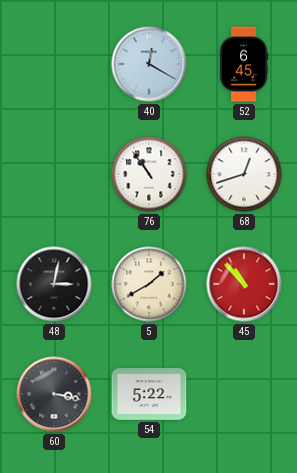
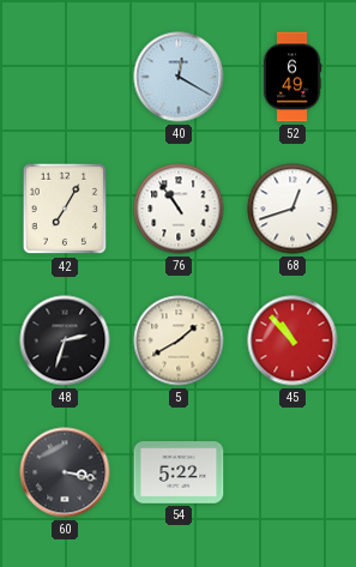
52: 6:45 -> 6:49 (292, 77)
42: none -> 7:05 (65, 209)
48: 3:02 -> 2:33 (65, 340)
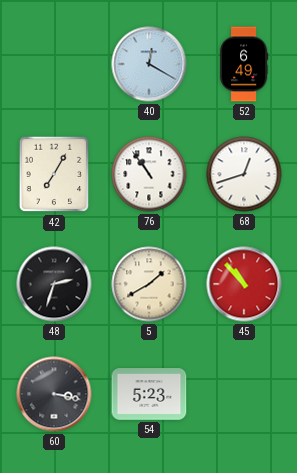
54: 5:22 -> 5:23 (149, 394)
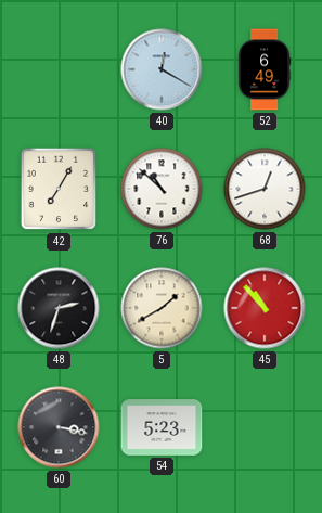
76: 10:54 -> 10:52 (162, 189)
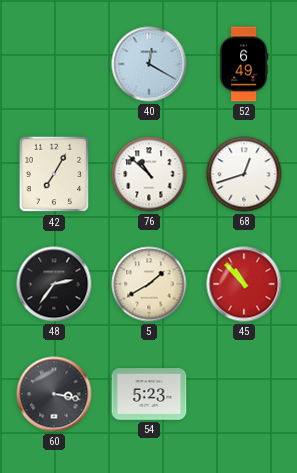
48: 2:33 -> 2:36 (54, 284)
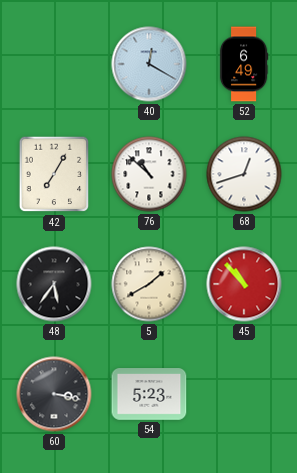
48: 2:36 -> 5:36 (54, 284)
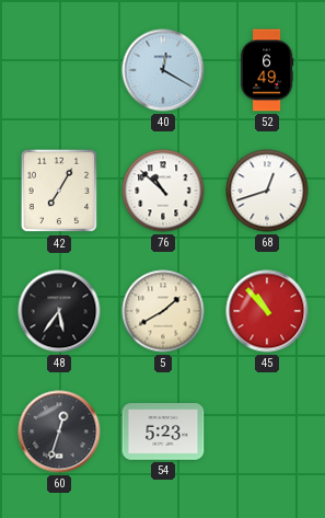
60: 3:17 -> 12:33 (59, 431)
